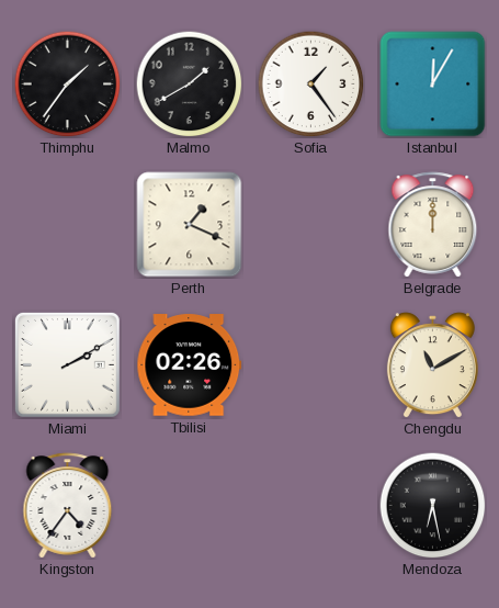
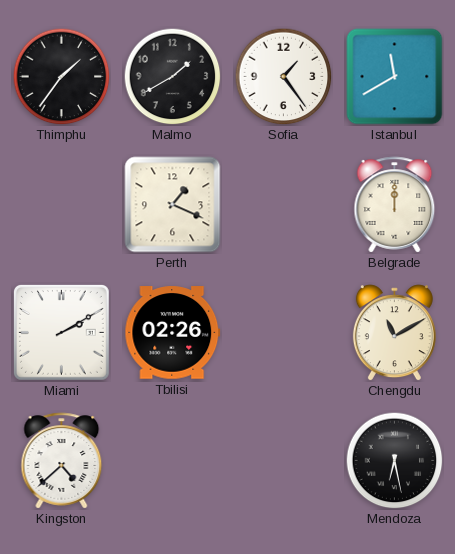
Istanbul: 12:05 -> 11:40 (395, 77)
Kingston: 4:36 -> 4:38 (62, 461)
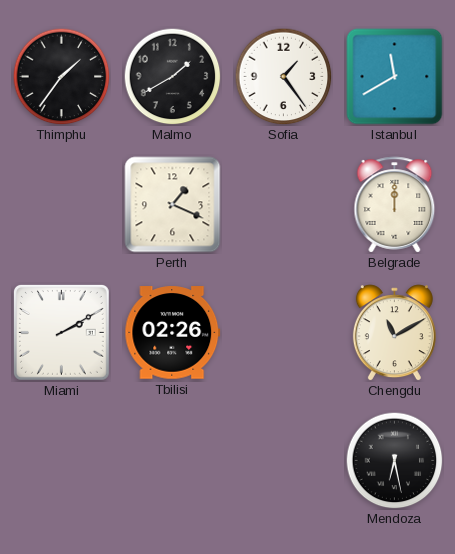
Kingston: 4:38 -> none (62, 461)
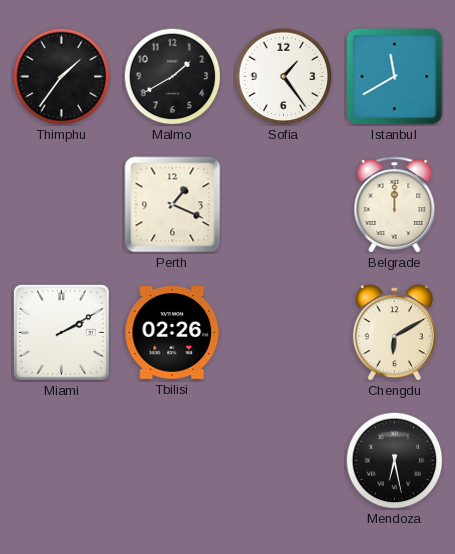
Chengdu: 11:10 -> 6:10 (394, 333)
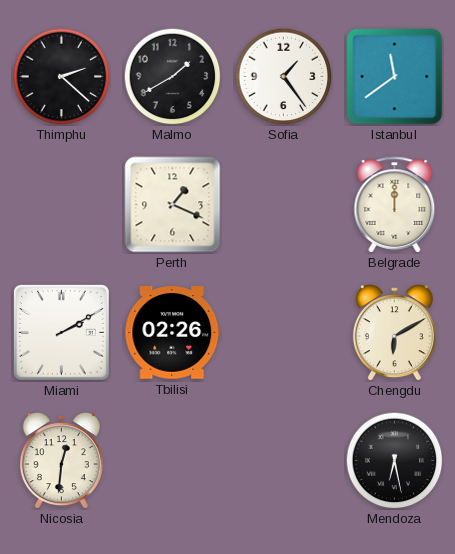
Thimphu: 1:36 -> 2:22 (61, 76)
Istanbul: 11:40 -> 11:39 (395, 77)
Nicosia: none -> 12:31 (61, 461)
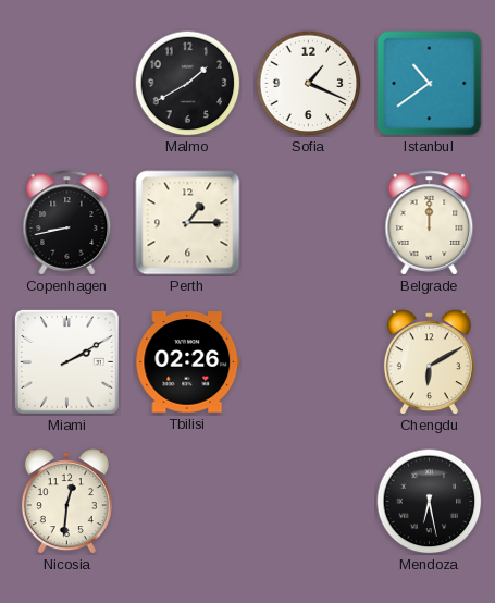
Thimphu: 2:22 -> none (61, 76)
Sofia: 1:24 -> 1:19 (308, 83)
Istanbul: 11:39 -> 10:39 (430, 84)
Copenhagen: none -> 8:43 (67, 223)
Perth: 1:19 -> 1:15 (188, 223)
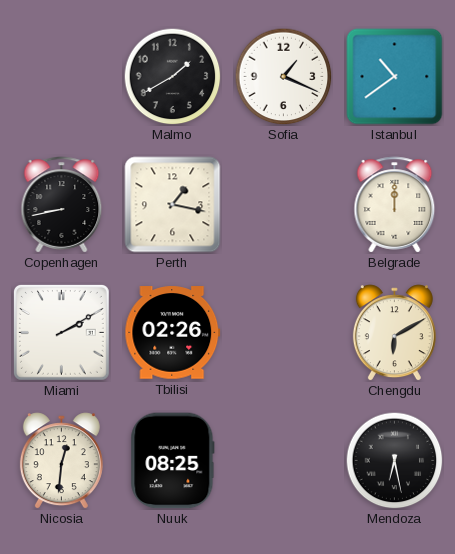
Perth: 1:15 -> 1:17 (173, 205)
Nuuk: none -> 08:25 (173, 461)
